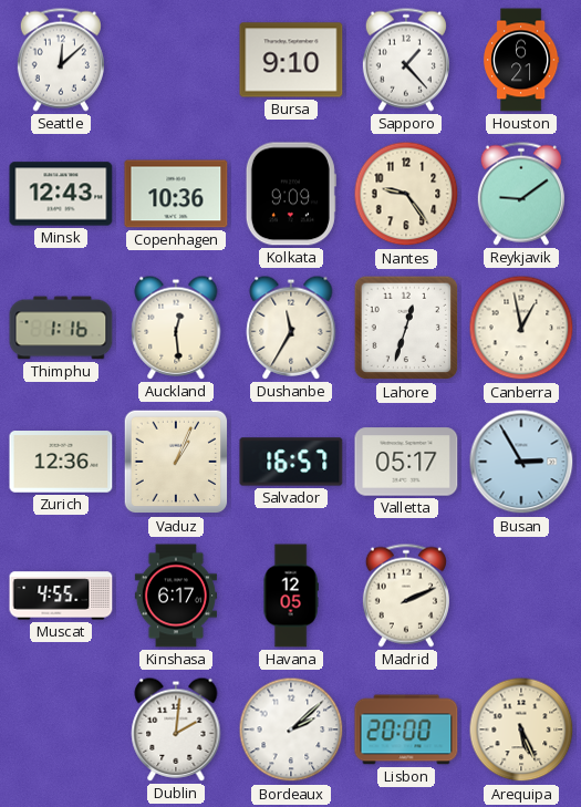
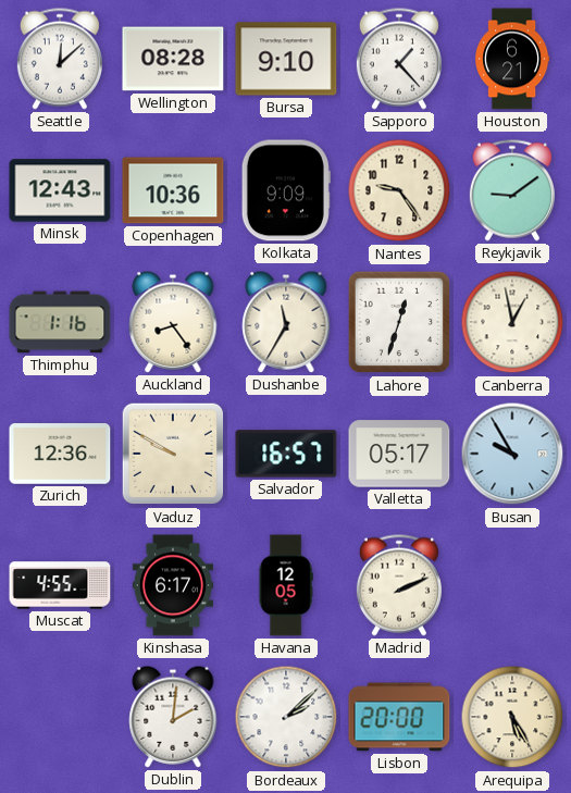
Wellington: none -> 08:28 (173, 59)
Auckland: 12:29 -> 8:24 (173, 322)
Vaduz: 1:04 -> 9:50 (173, 454)
Busan: 2:55 -> 9:55 (512, 454)
Arequipa: 5:26 -> 5:25 (512, 717)
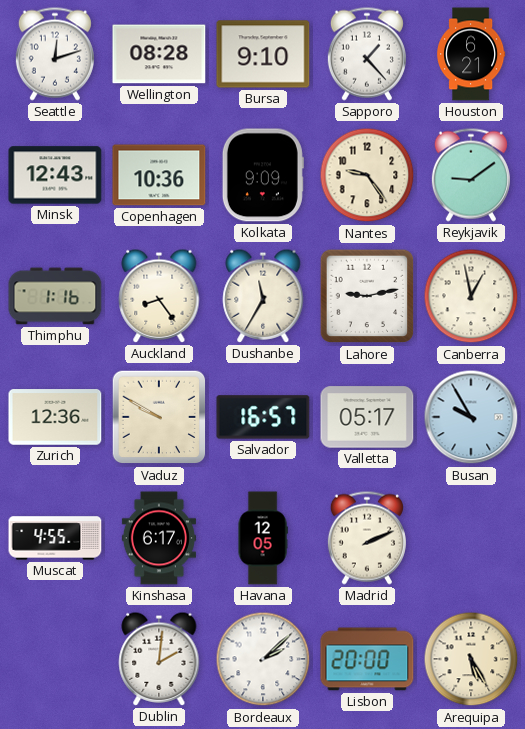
Seattle: 12:08 -> 12:12 (55, 54)
Lahore: 12:33 -> 9:13 (367, 296)
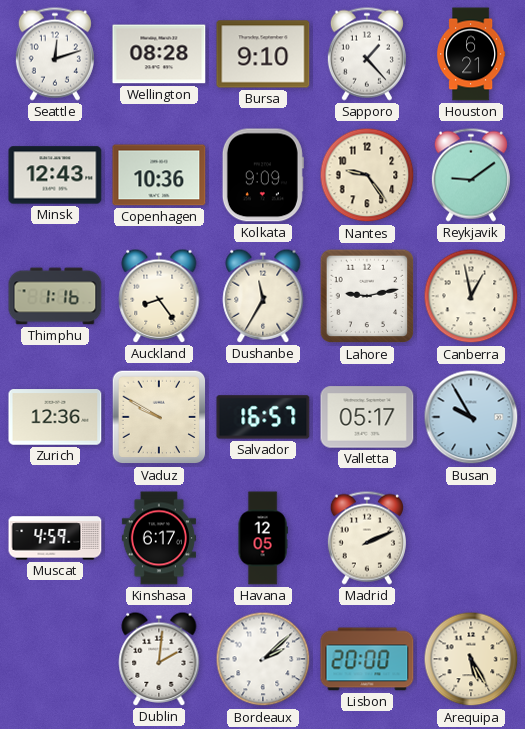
Muscat: 4:55 -> 4:59 (55, 538)
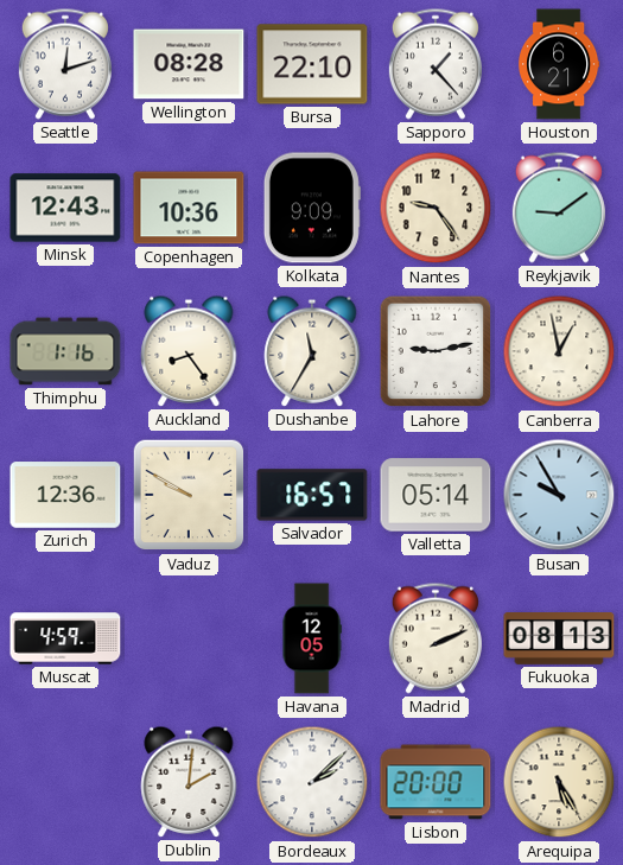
Bursa: 9:10 -> 22:10 (312, 64)
Valletta: 05:17 -> 05:14 (436, 495)
Kinshasa: 6:17 -> none (159, 538)
Fukuoka: none -> 08:13 (559, 640)
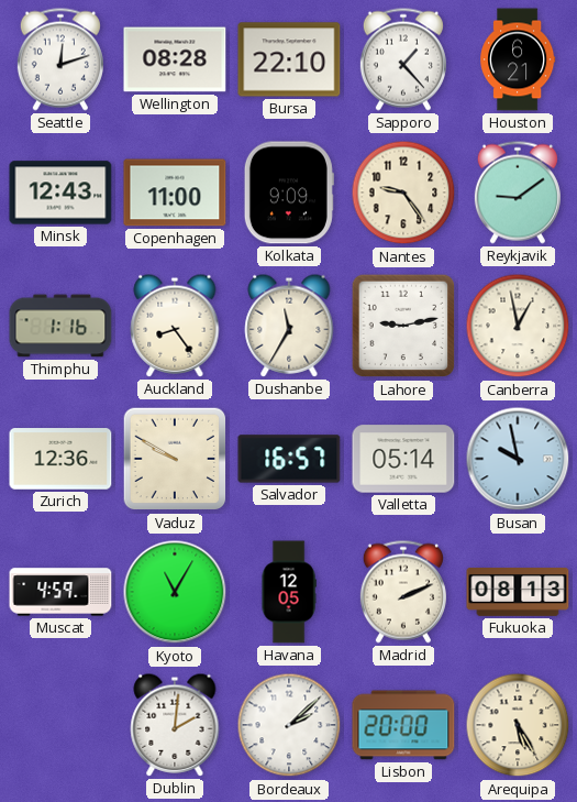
Copenhagen: 10:36 -> 11:00 (175, 193)
Busan: 9:55 -> 9:58 (518, 459)
Kyoto: none -> 11:05 (175, 592)
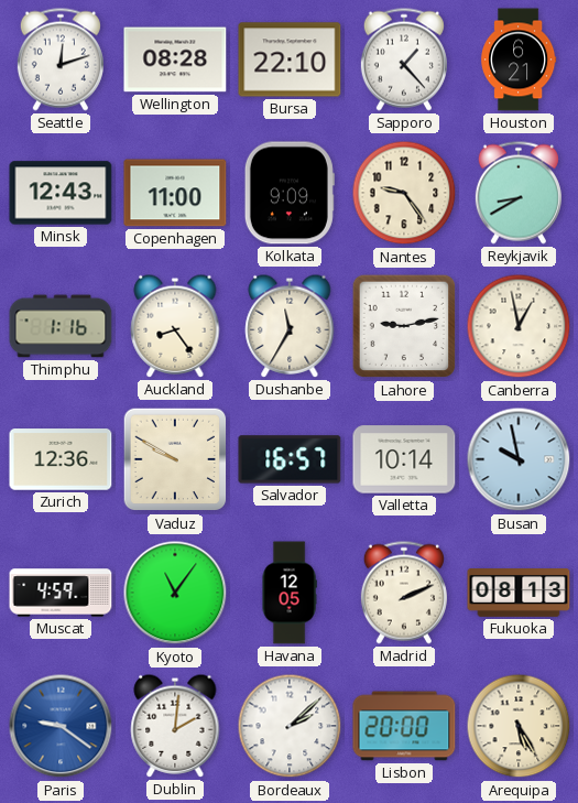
Reykjavik: 9:09 -> 8:40 (519, 193)
Valletta: 05:14 -> 10:14 (404, 459)
Kyoto: 11:05 -> 11:06 (175, 593)
Paris: none -> 9:21 (61, 726)
